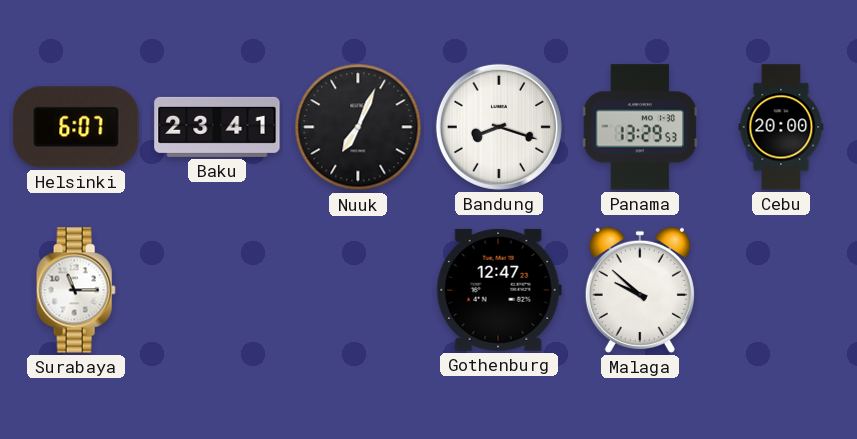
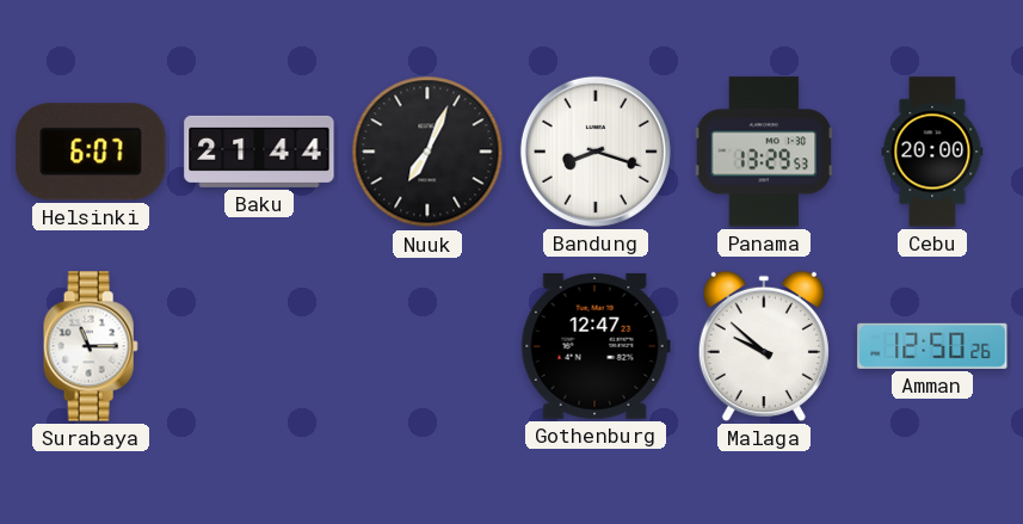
Baku: 23:41 -> 21:44 (259, 152)
Amman: none -> 12:50 (932, 346)
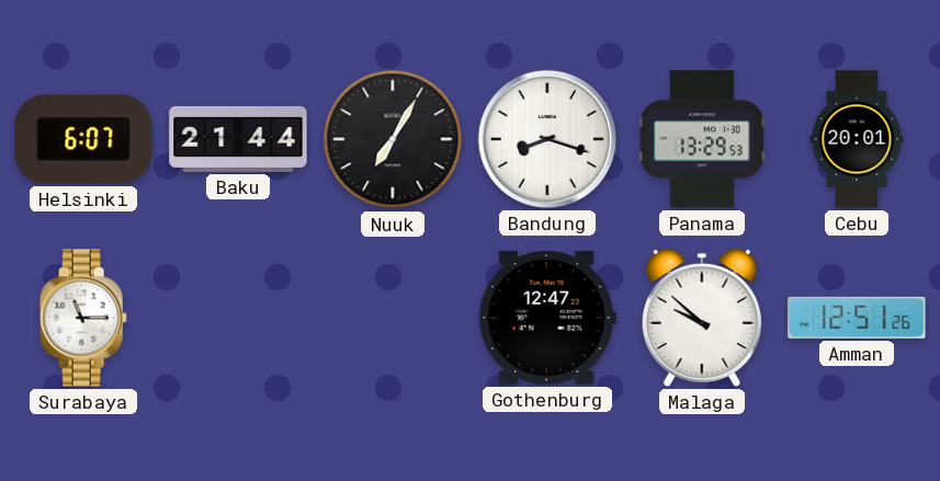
Nuuk: 7:04 -> 7:05 (393, 139)
Cebu: 20:00 -> 20:01 (857, 139)
Amman: 12:50 -> 12:51 (857, 318)
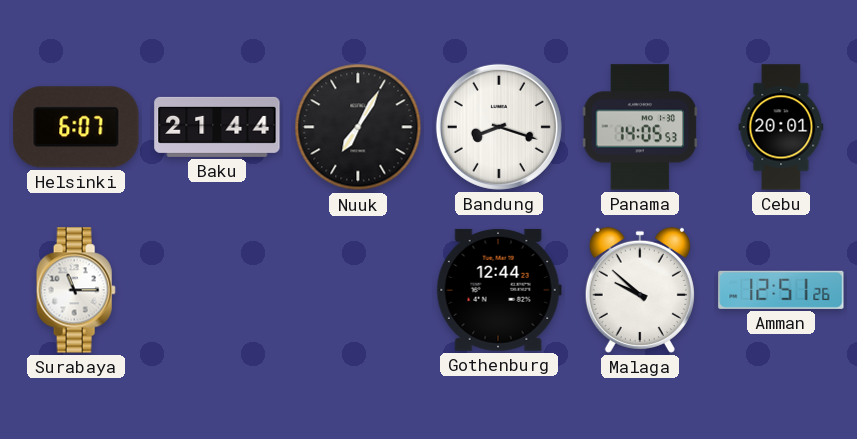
Panama: 13:29 -> 14:05 (640, 127)
Gothenburg: 12:47 -> 12:44 (499, 290)
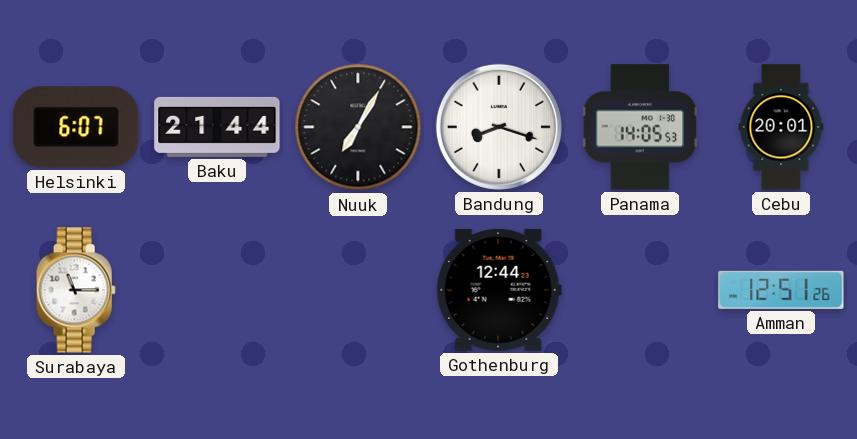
Malaga: 9:52 -> none (640, 290)
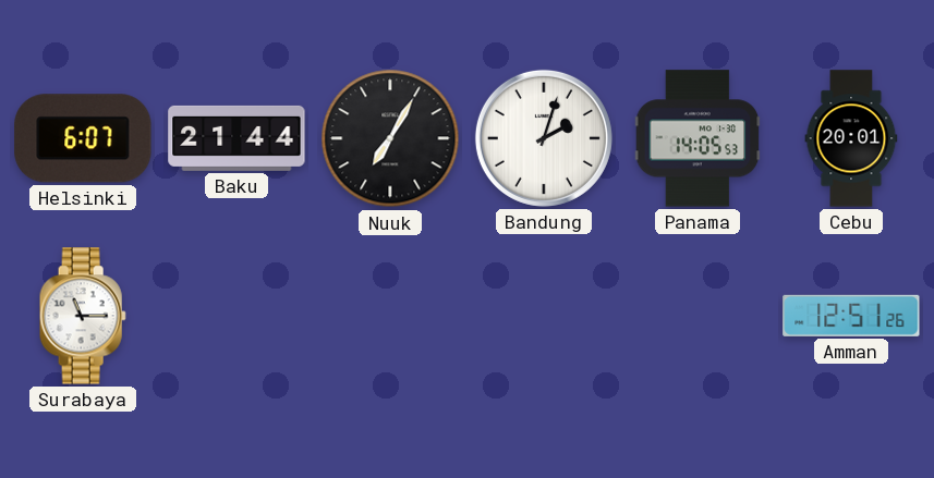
Bandung: 8:18 -> 2:03 (544, 138)
Gothenburg: 12:44 -> none (499, 290)
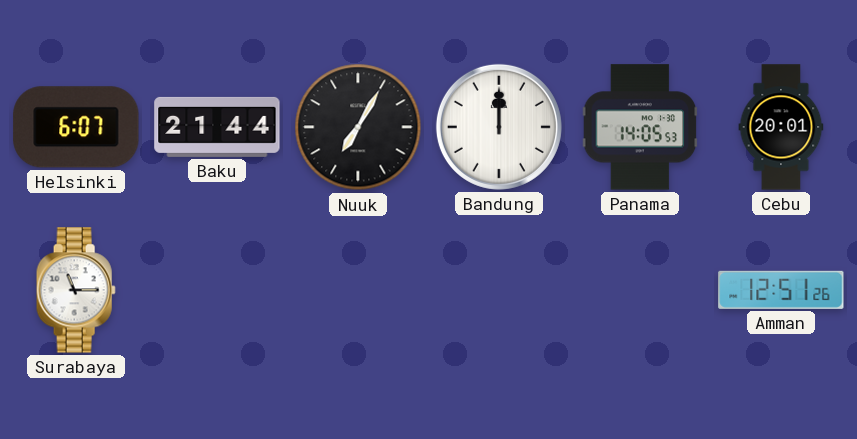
Bandung: 2:03 -> 12:00 (499, 127)
